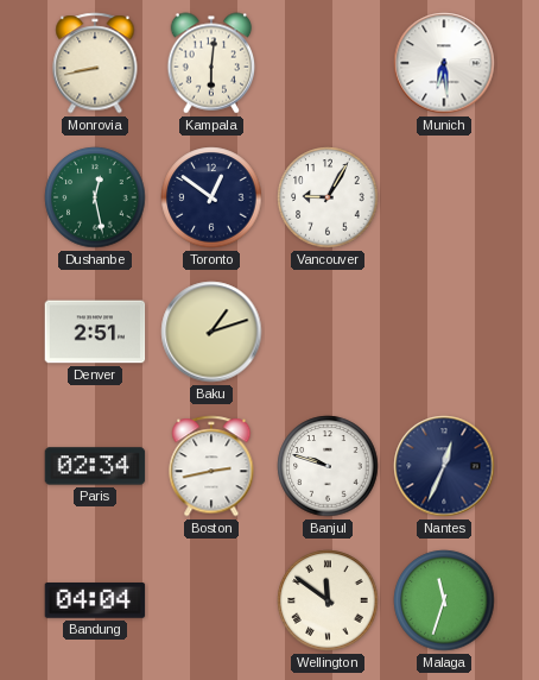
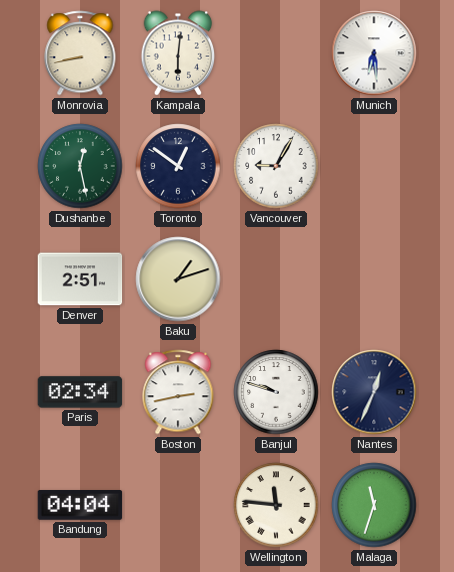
Wellington: 11:51 -> 11:46 (276, 505)
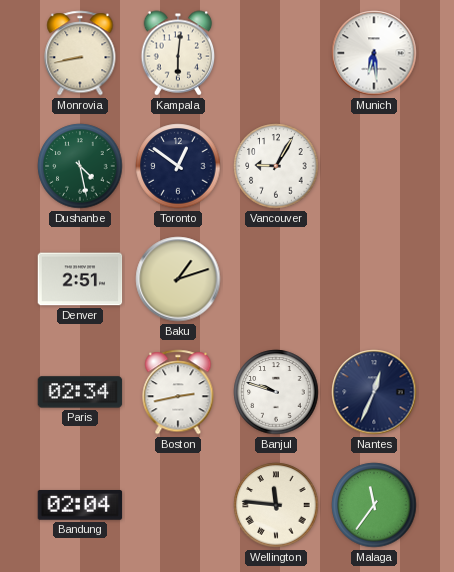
Dushanbe: 12:28 -> 4:28 (80, 166)
Bandung: 04:04 -> 02:04 (80, 506)
Malaga: 11:33 -> 11:36 (374, 505)
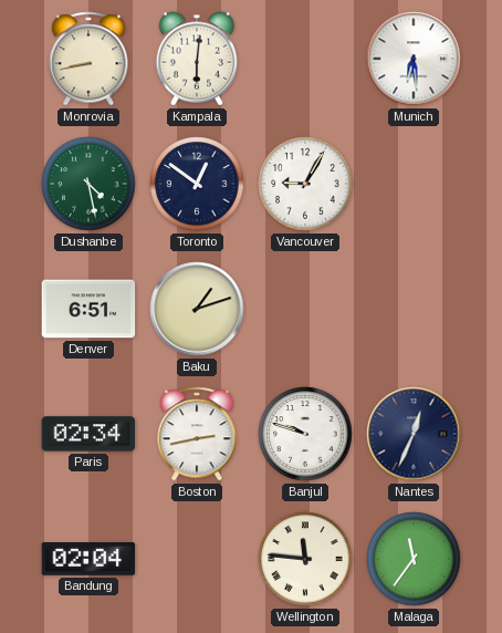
Denver: 2:51 -> 6:51 (88, 309)
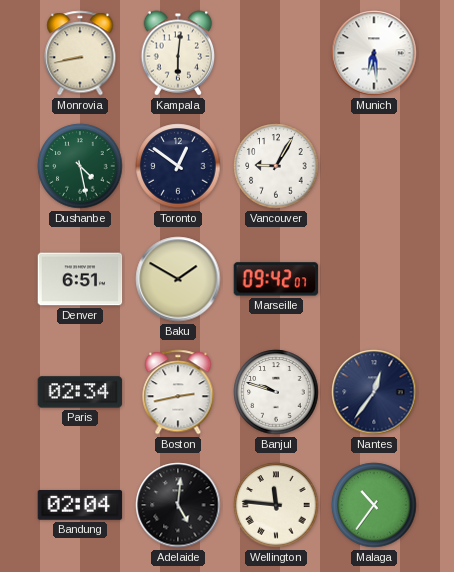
Baku: 1:12 -> 1:50 (178, 279)
Marseille: none -> 09:42 (276, 279)
Nantes: 12:34 -> 12:36 (374, 392)
Adelaide: none -> 5:01 (178, 505)
Malaga: 11:36 -> 10:36 (374, 505)
